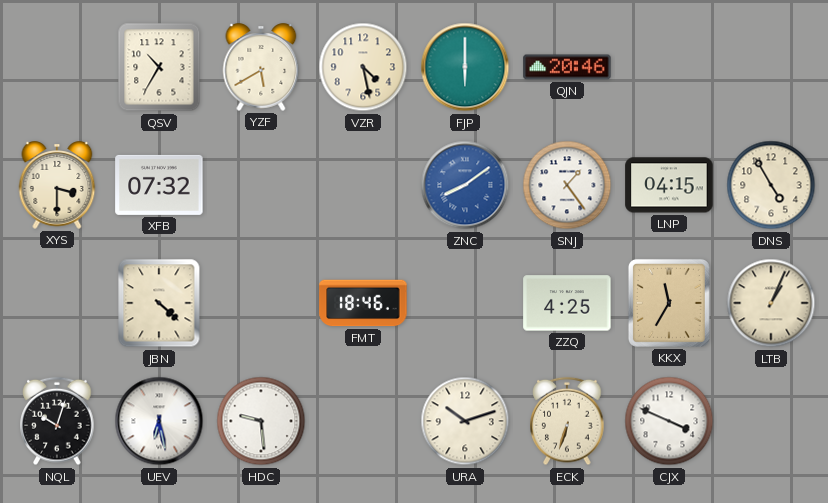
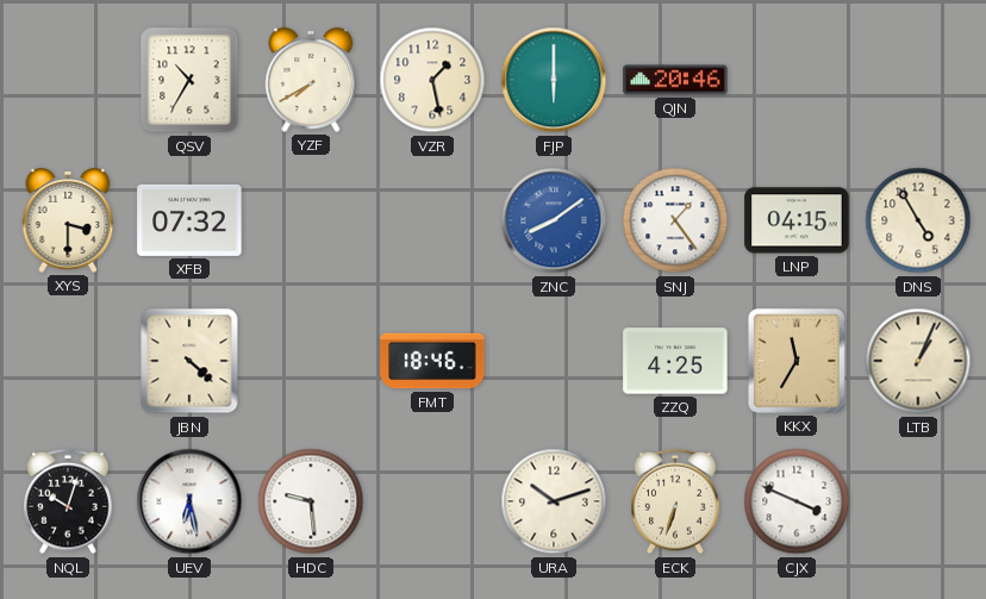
YZF: 5:40 -> 7:40 (311, 80)
VZR: 4:28 -> 1:28 (432, 80)
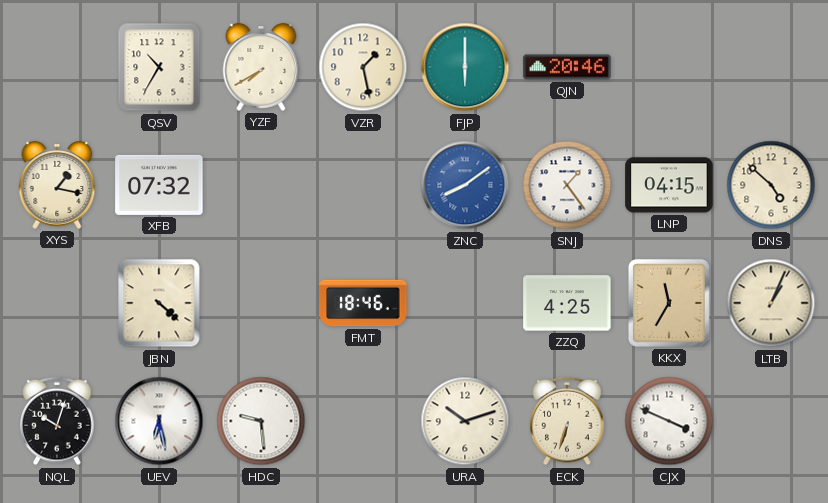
XYS: 3:30 -> 1:17 (57, 185)
DNS: 4:55 -> 4:52 (771, 185)
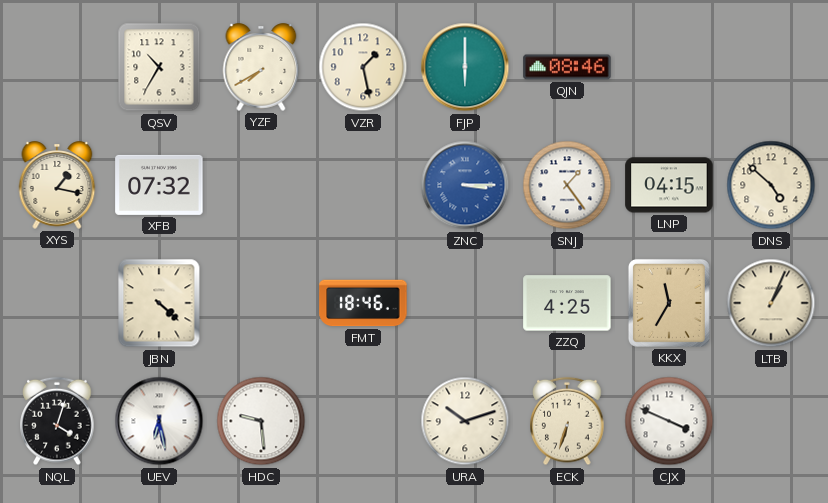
QJN: 20:46 -> 08:46 (567, 67)
ZNC: 8:09 -> 3:15 (465, 185)
NQL: 10:03 -> 4:03 (57, 421)
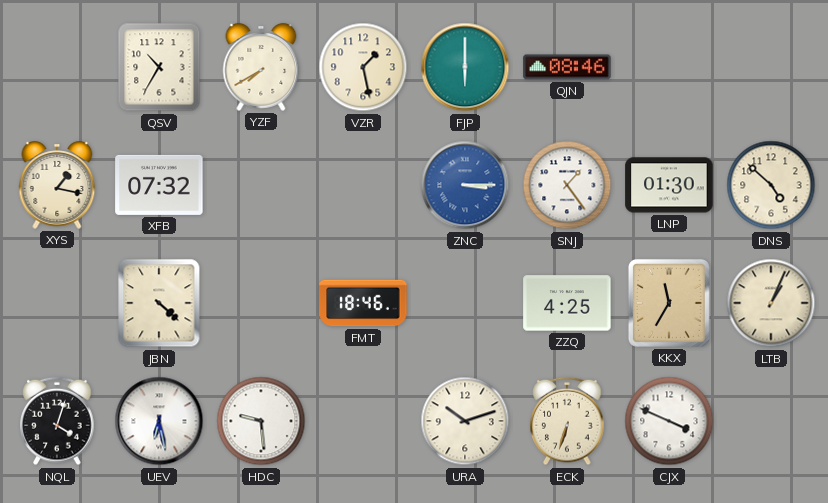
LNP: 04:15 -> 01:30 (669, 185)
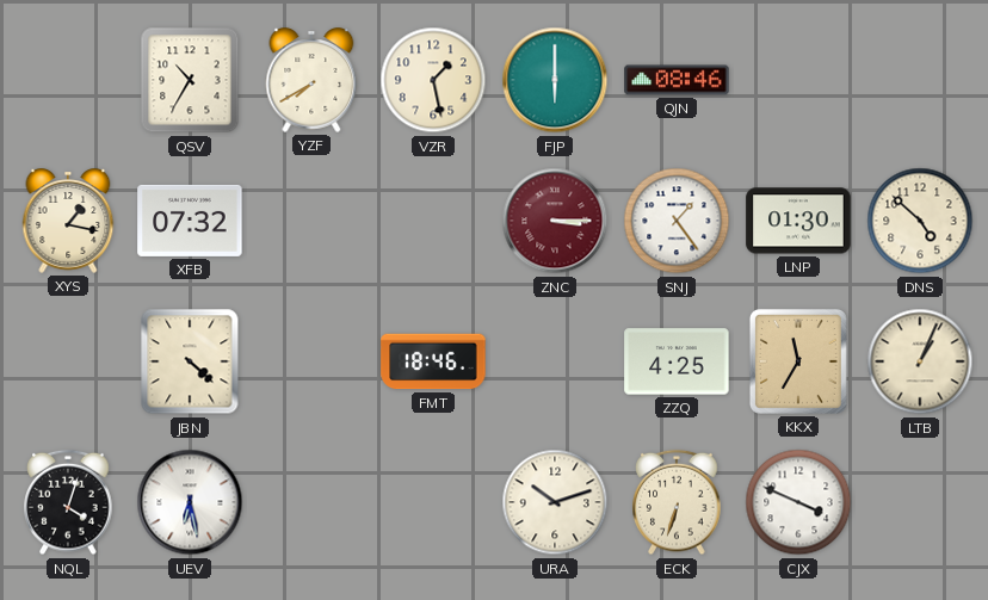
ZNC dial: blue -> burgundy (555, 221)
HDC: 9:29 -> none (261, 421)
